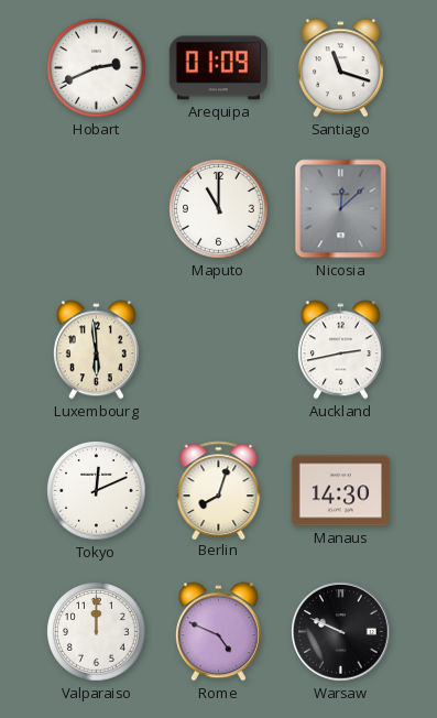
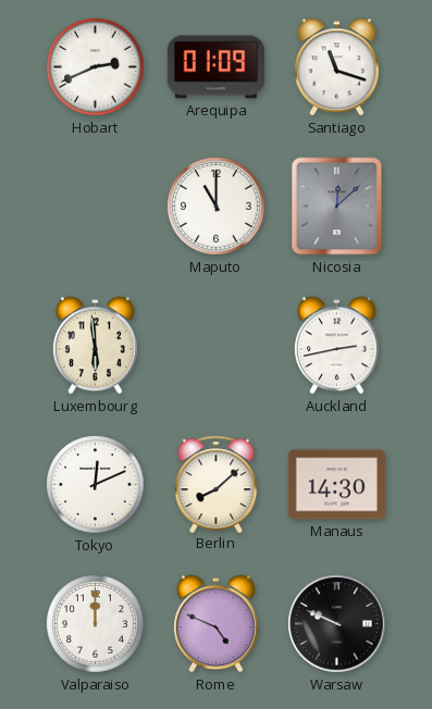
Berlin: 8:03 -> 8:08 (217, 484)
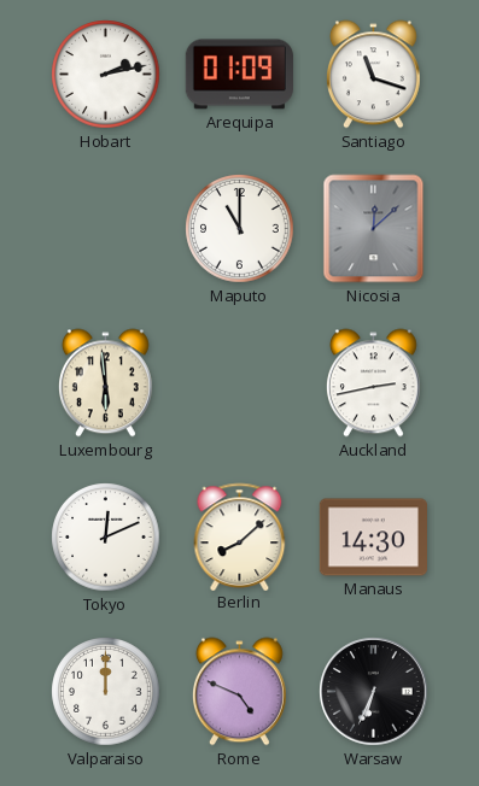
Hobart: 2:41 -> 2:13 (106, 75)
Warsaw: 9:49 -> 6:34 (374, 692)
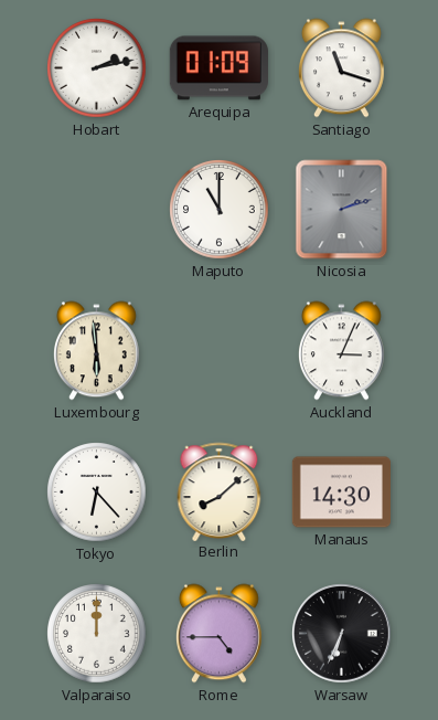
Nicosia: 12:08 -> 2:12 (342, 210)
Auckland: 2:43 -> 3:04 (341, 351)
Tokyo: 12:11 -> 6:23 (97, 493)
Rome: 4:49 -> 4:45 (218, 634)
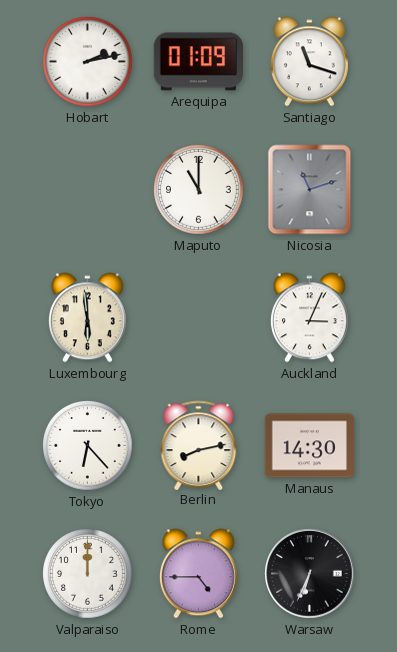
Nicosia: 2:12 -> 11:12 (310, 190)
Berlin: 8:08 -> 8:13 (199, 445)
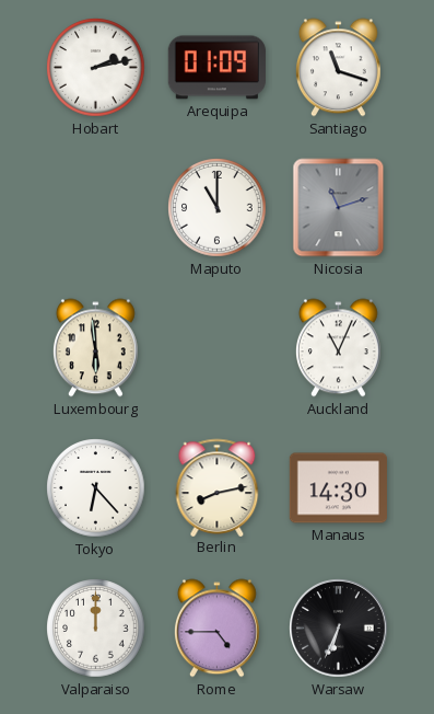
Auckland: 3:04 -> 11:04 (338, 348)
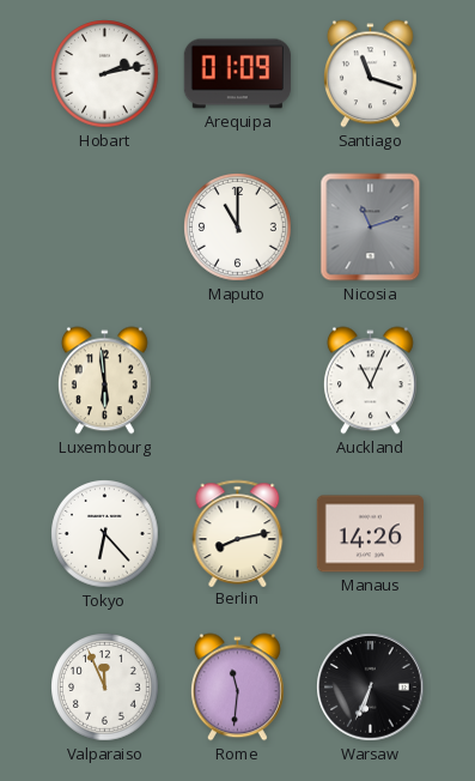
Manaus: 14:30 -> 14:26 (370, 534)
Valparaiso: 12:00 -> 11:56 (105, 688)
Rome: 4:45 -> 11:31 (237, 688)
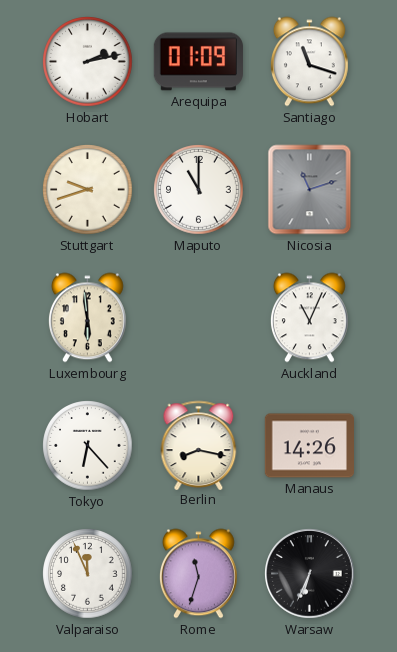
Stuttgart: none -> 9:42 (88, 190)
Berlin: 8:13 -> 8:17 (199, 445)
Rome: 11:31 -> 11:33 (198, 574)
